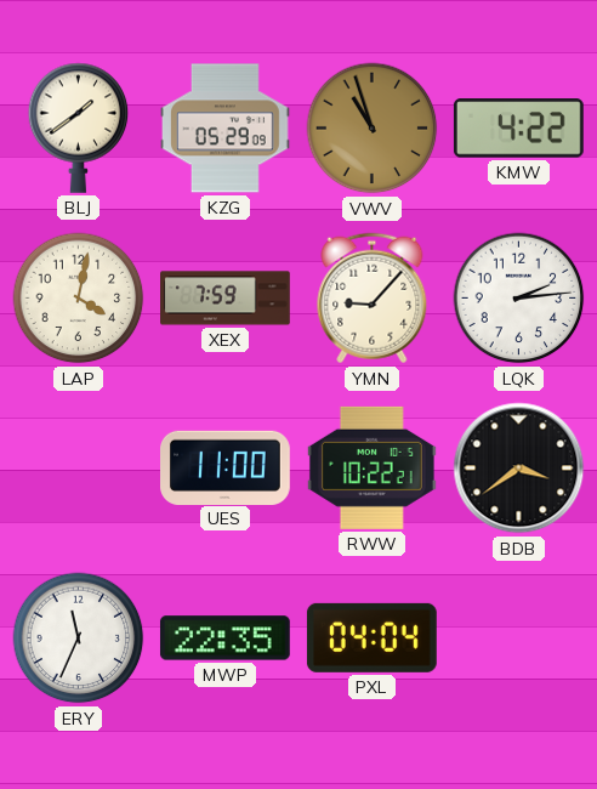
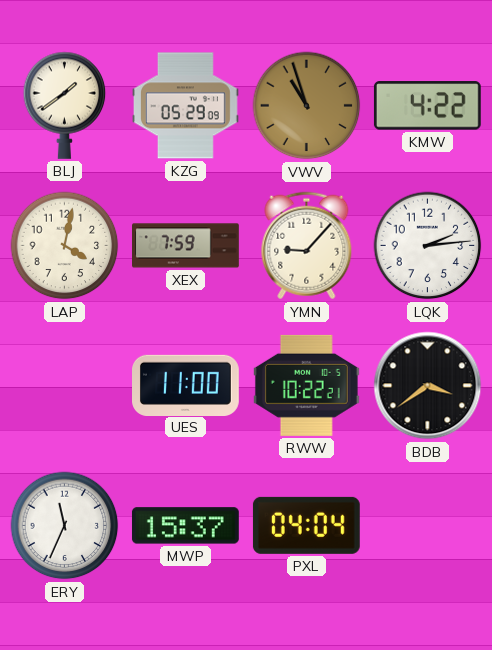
MWP: 22:35 -> 15:37 (185, 526)
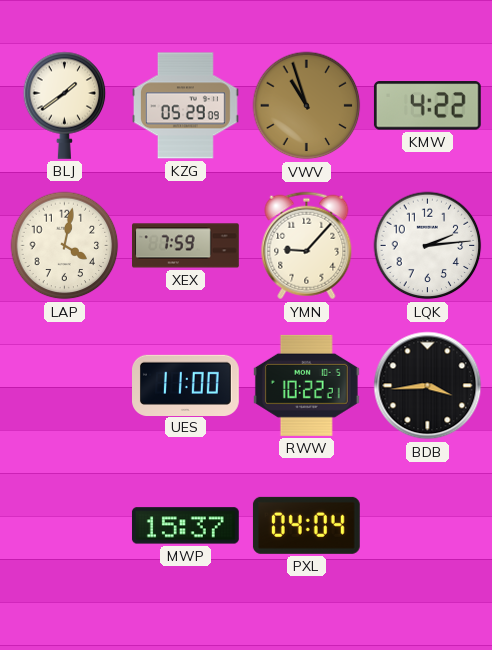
BDB: 3:39 -> 3:44 (428, 386)
ERY: 11:34 -> none (65, 526)
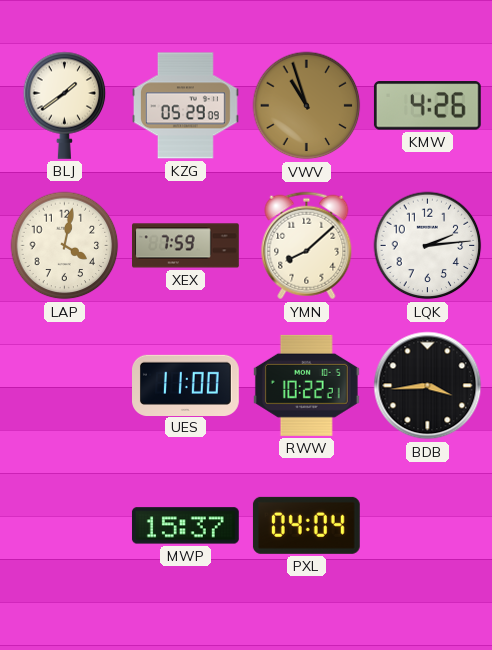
KMW: 4:22 -> 4:26 (427, 106)
YMN: 9:07 -> 8:08 (307, 246)
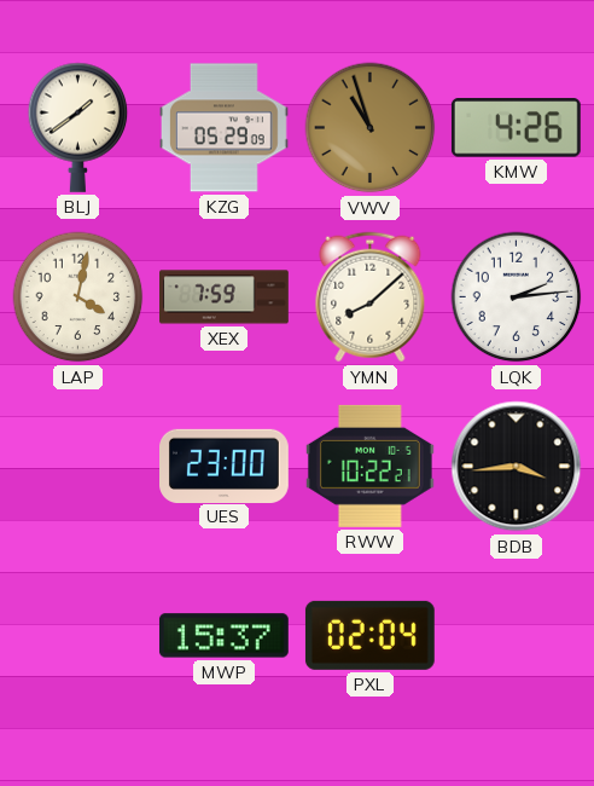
UES: 11:00 -> 23:00 (225, 466)
PXL: 04:04 -> 02:04 (369, 635)
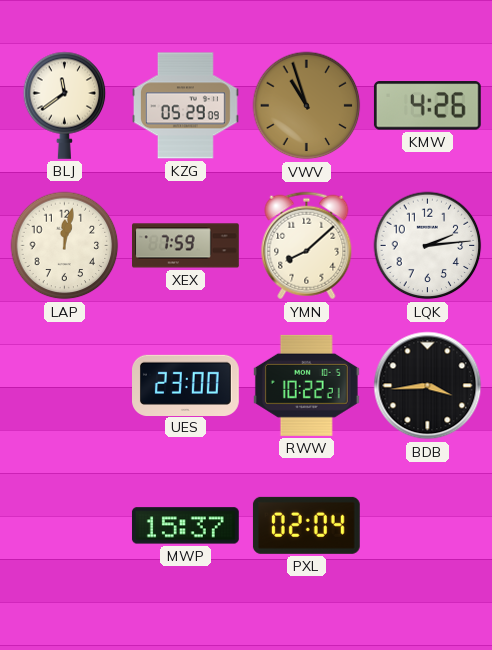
BLJ: 1:39 -> 11:39 (65, 105)
LAP: 4:02 -> 12:02 (65, 246)
